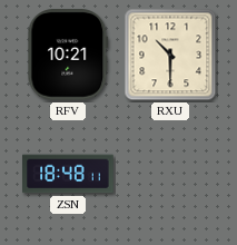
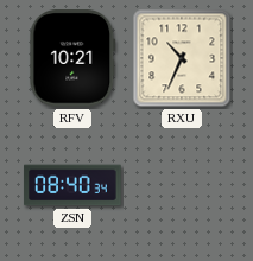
RXU: 10:30 -> 10:34 (182, 58)
ZSN: 18:48 -> 08:40 (72, 185)
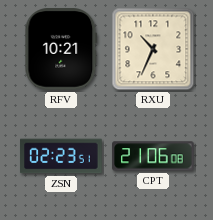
ZSN: 08:40 -> 02:23 (61, 156)
CPT: none -> 21:06 (153, 156)
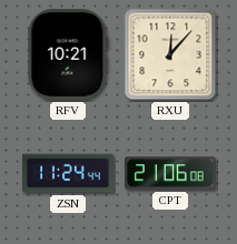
RXU: 10:34 -> 12:07 (170, 54)
ZSN: 02:23 -> 11:24 (68, 173)
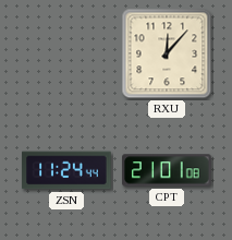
RFV: 10:21 -> none (68, 54)
CPT: 21:06 -> 21:01 (167, 170)
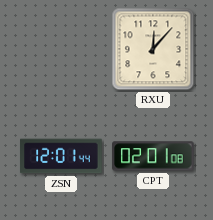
ZSN: 11:24 -> 12:01 (61, 156)
CPT: 21:01 -> 02:01 (153, 156)
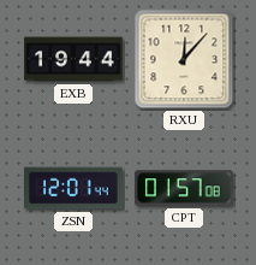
EXB: none -> 19:44 (73, 59)
CPT: 02:01 -> 01:57 (184, 188)
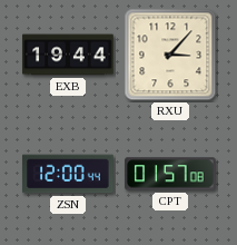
RXU: 12:07 -> 3:07 (170, 55)
ZSN: 12:01 -> 12:00 (68, 174)
